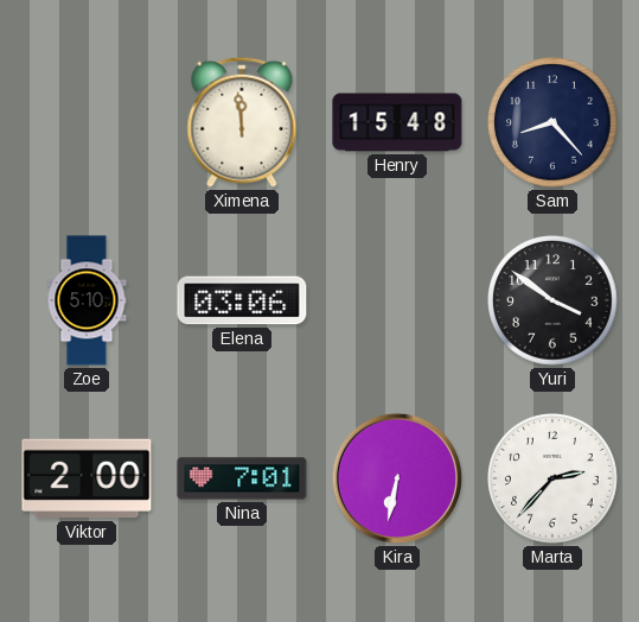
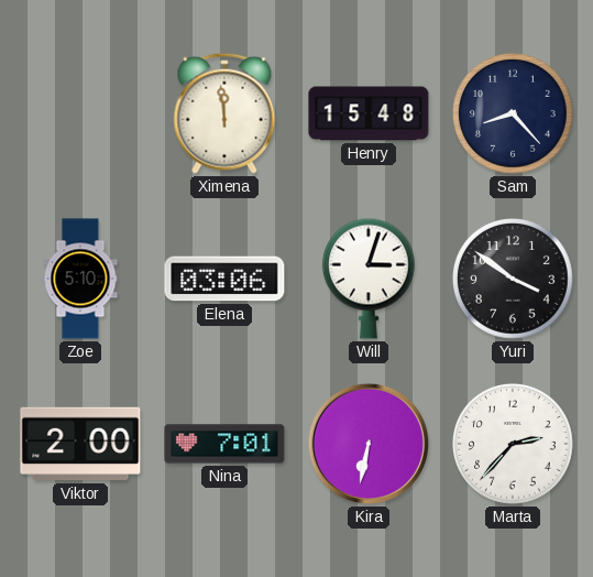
Will: none -> 3:03 (369, 279)
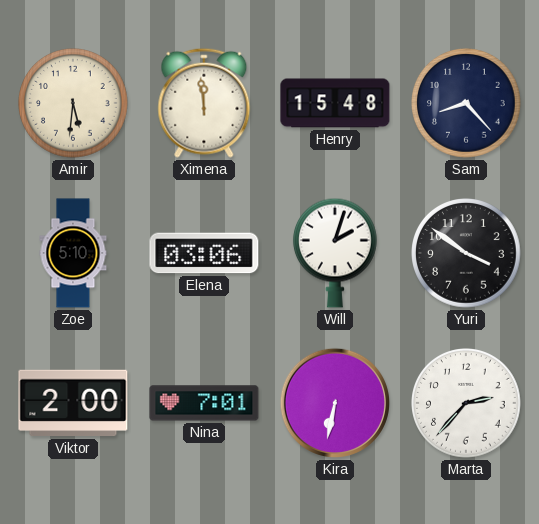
Amir: none -> 5:31 (74, 104)
Will: 3:03 -> 2:03 (335, 253)
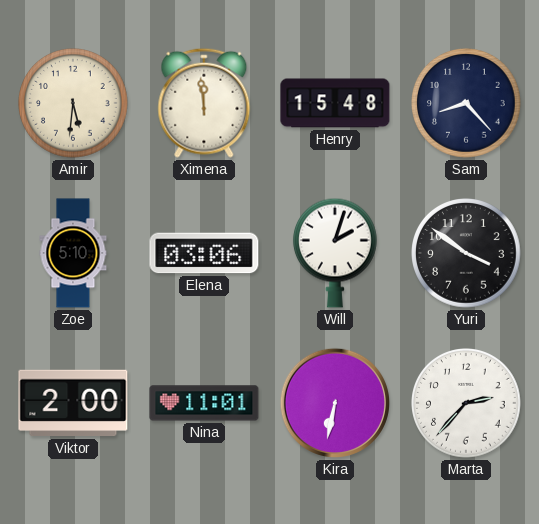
Nina: 7:01 -> 11:01 (204, 403)
